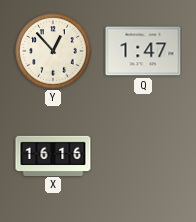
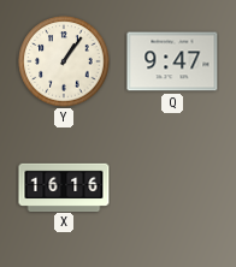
Y: 12:53 -> 1:06 (64, 61)
Q: 1:47 -> 9:47 (172, 61)
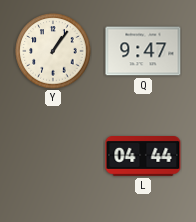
X: 16:16 -> none (64, 186)
L: none -> 04:44 (143, 157)
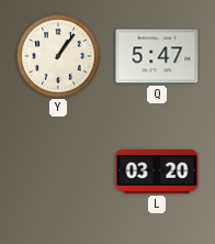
Q: 9:47 -> 5:47 (157, 56)
L: 04:44 -> 03:20 (157, 173)
